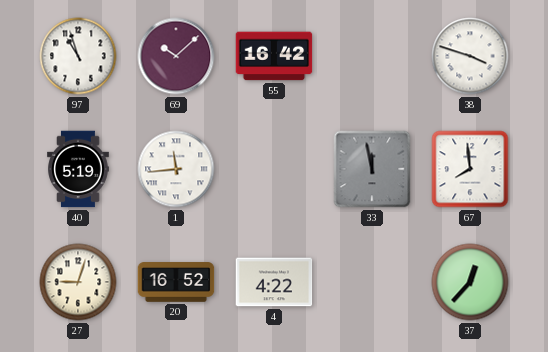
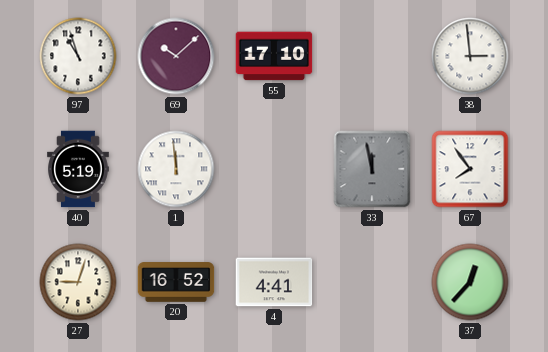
55: 16:42 -> 17:10 (274, 56)
38: 3:48 -> 2:59 (470, 56)
1: 11:44 -> 11:59 (176, 169)
67: 7:59 -> 7:54 (470, 169)
4: 4:22 -> 4:41 (274, 282)
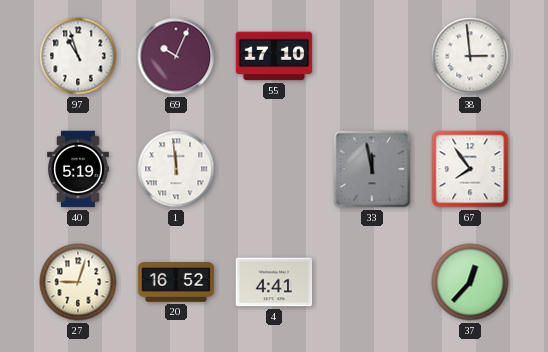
69: 10:08 -> 10:04 (176, 56)
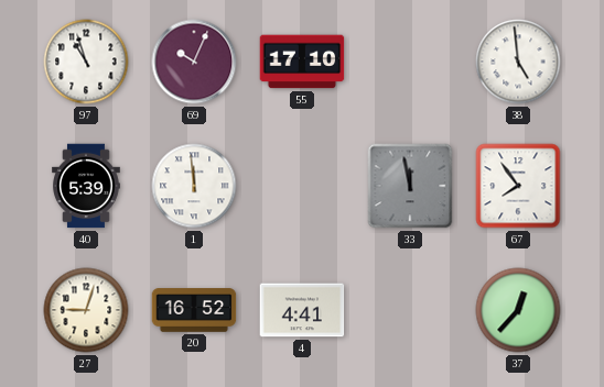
38: 2:59 -> 4:59 (518, 62)
40: 5:19 -> 5:39 (86, 186)
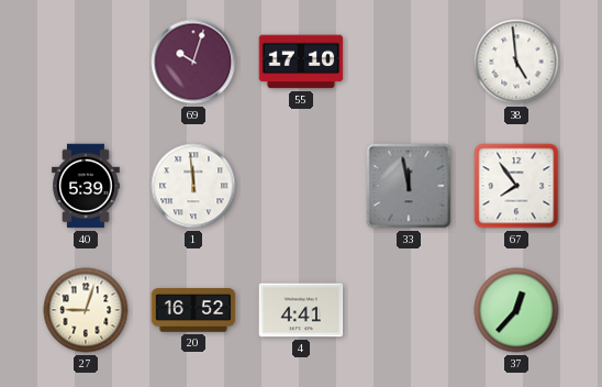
97: 10:57 -> none (86, 62)
69: 10:04 -> 10:03 (193, 62)
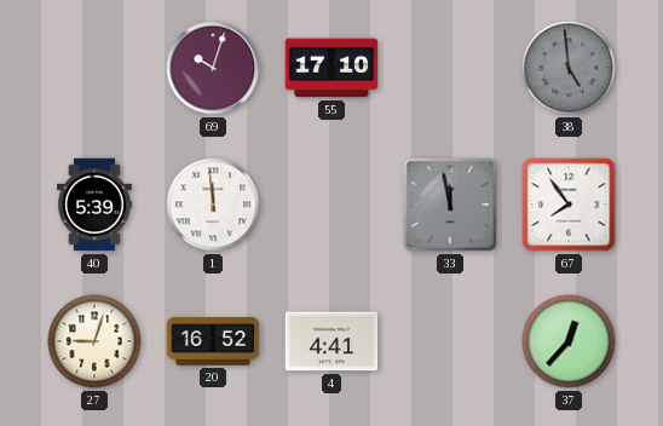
38 dial: white -> grey (569, 68)
